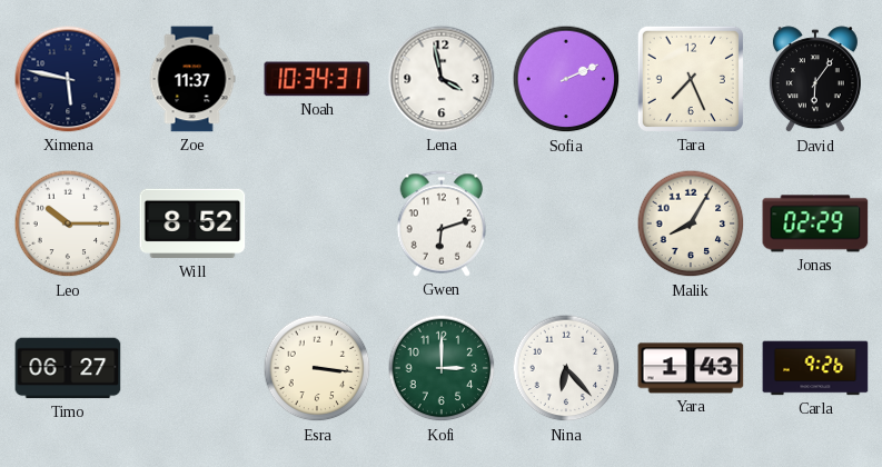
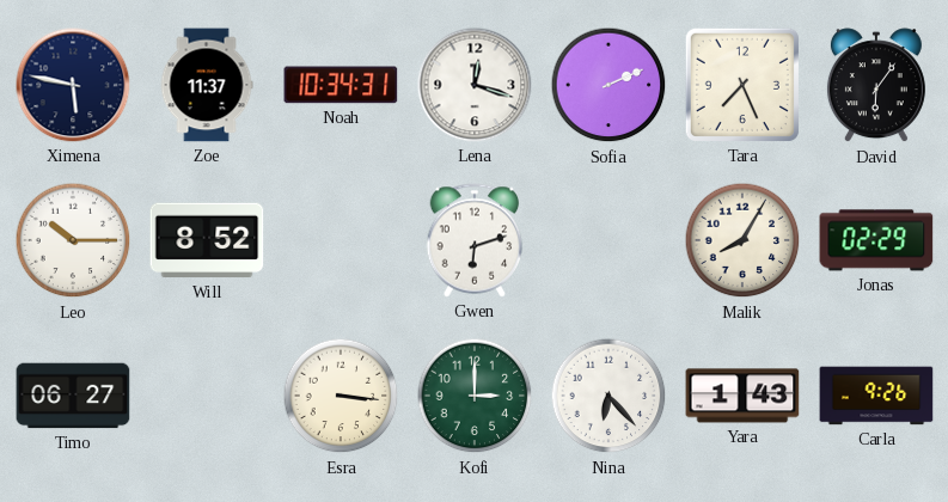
Lena: 3:58 -> 12:18 (475, 85)
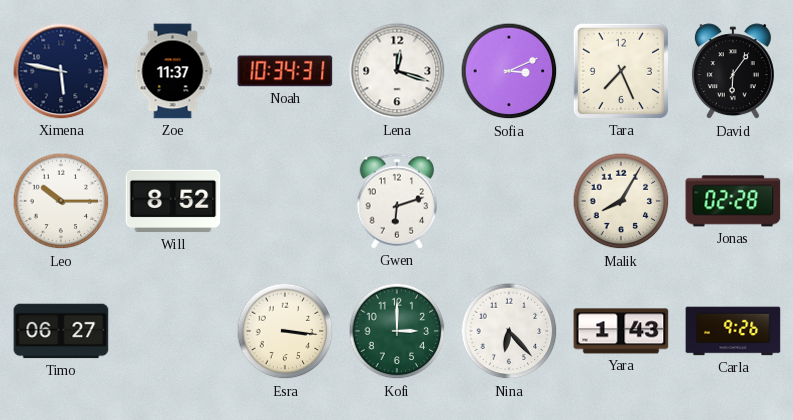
Sofia: 2:11 -> 3:11 (509, 71)
Jonas: 02:29 -> 02:28 (733, 201)
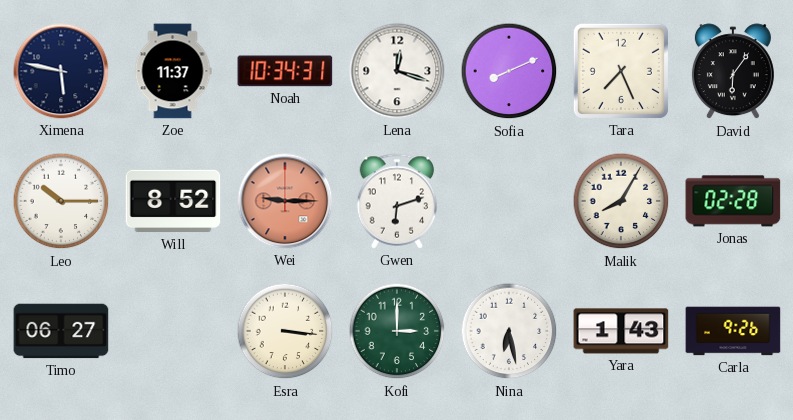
Sofia: 3:11 -> 8:11 (509, 71)
Wei: none -> 9:15 (285, 201)
Nina: 6:23 -> 6:28 (509, 331)
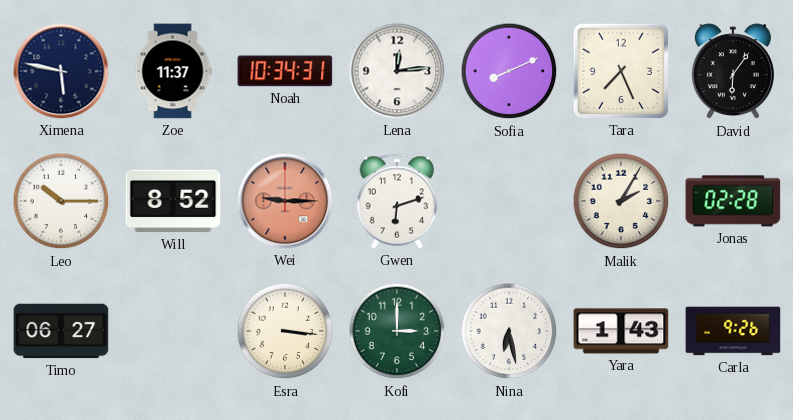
Lena: 12:18 -> 12:14 (397, 71)
Malik: 8:05 -> 2:05 (621, 201)
